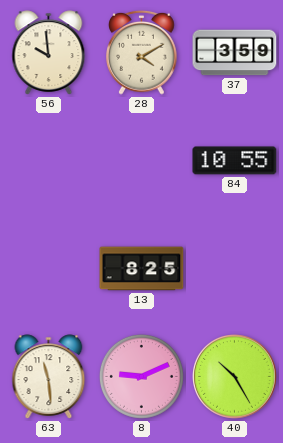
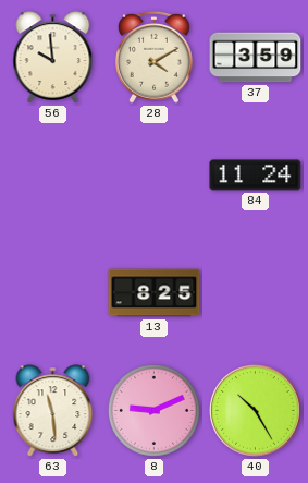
84: 10:55 -> 11:24 (256, 176)
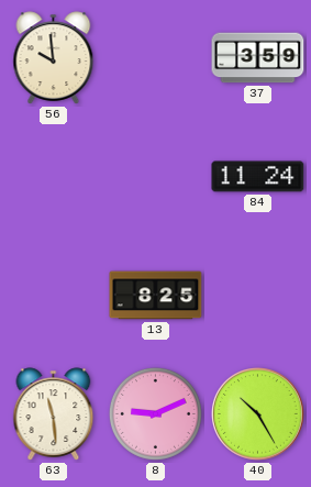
28: 4:10 -> none (155, 57)
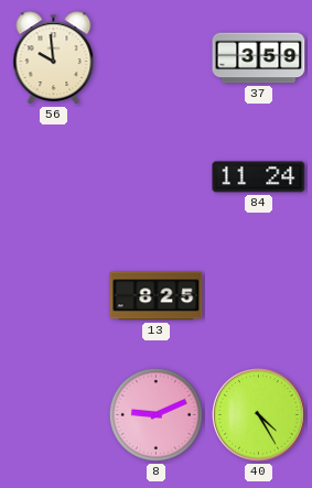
63: 11:29 -> none (54, 414)
40: 10:25 -> 4:25 (259, 415)
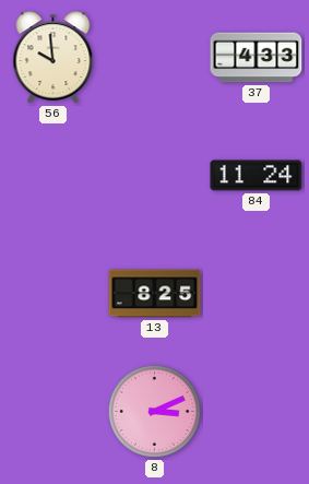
37: 3:59 -> 4:33 (257, 58)
8: 9:11 -> 3:11 (154, 411)
40: 4:25 -> none (259, 415)
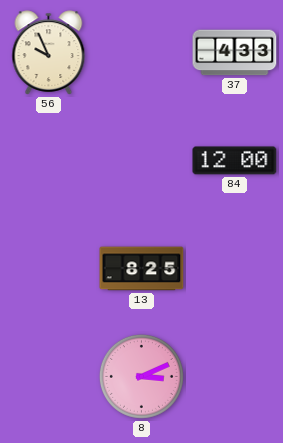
56: 9:59 -> 9:56 (49, 53)
84: 11:24 -> 12:00 (235, 161)
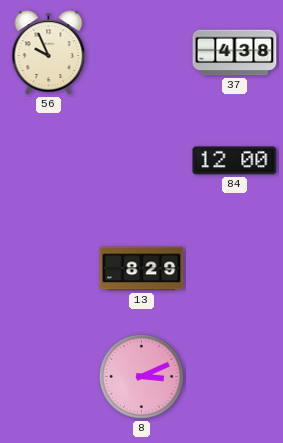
37: 4:33 -> 4:38 (235, 53)
13: 8:25 -> 8:29 (142, 269)
